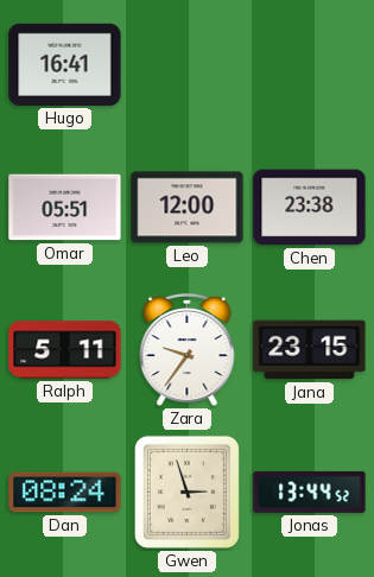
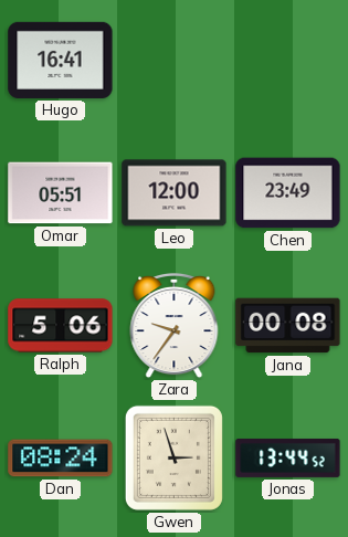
Chen: 23:38 -> 23:49 (288, 193)
Ralph: 5:11 -> 5:06 (61, 326)
Jana: 23:15 -> 00:08 (288, 326)
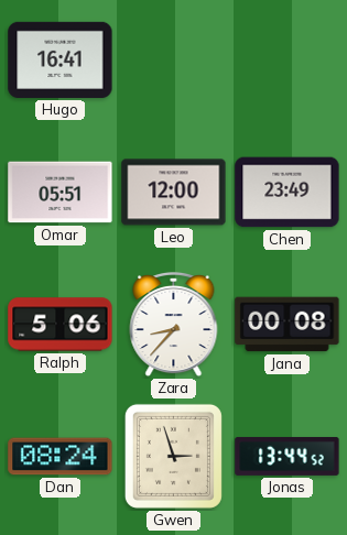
Zara: 9:36 -> 8:37 (174, 325)
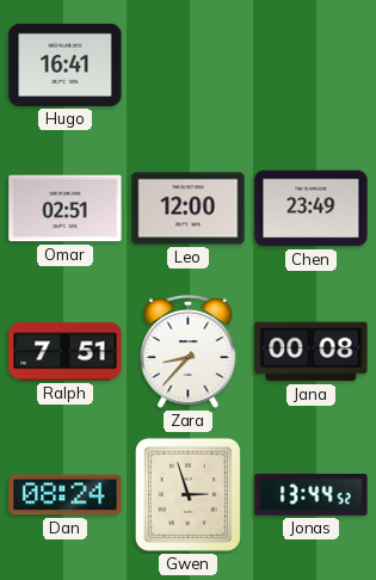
Omar: 05:51 -> 02:51 (66, 209)
Ralph: 5:06 -> 7:51 (66, 352)
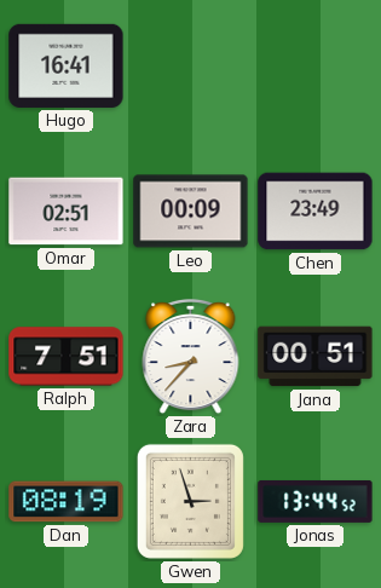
Leo: 12:00 -> 00:09 (191, 212)
Jana: 00:08 -> 00:51 (316, 357)
Dan: 08:24 -> 08:19 (67, 502)
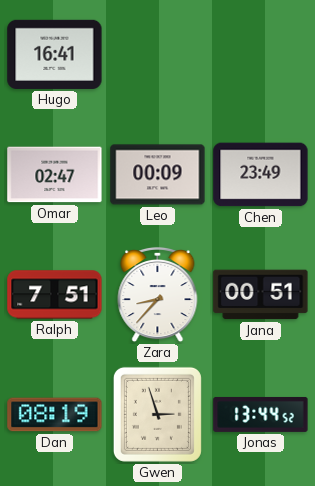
Omar: 02:51 -> 02:47 (55, 175)
